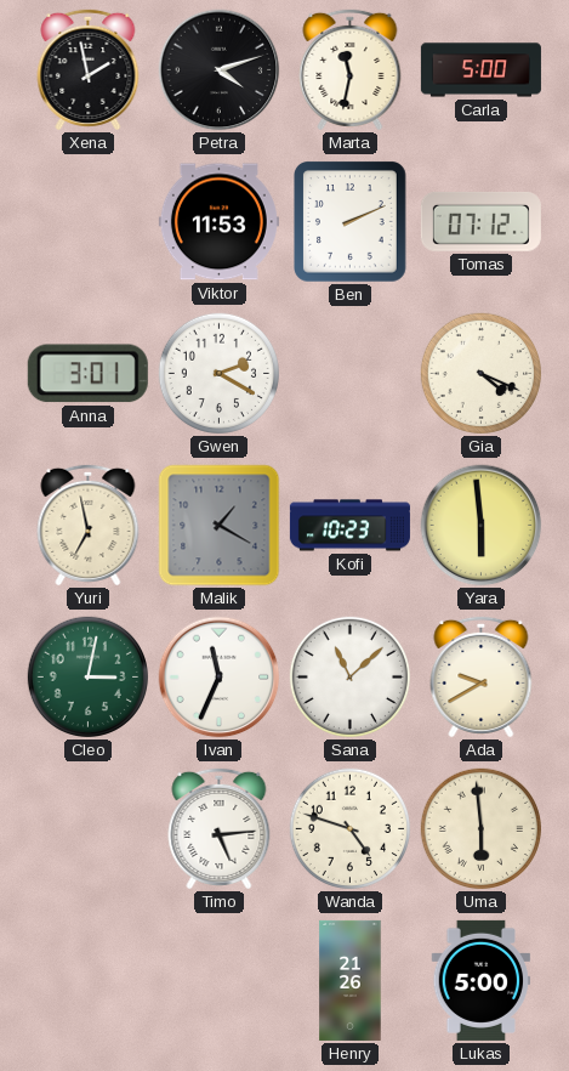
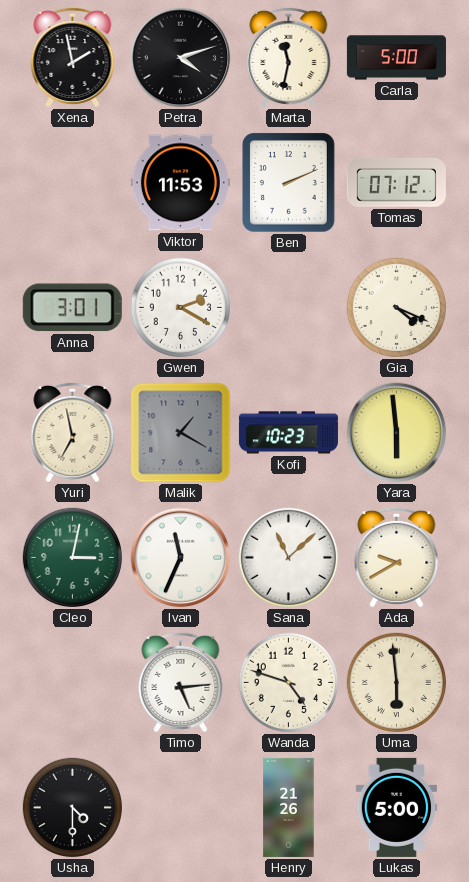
Usha: none -> 4:30 (72, 807)
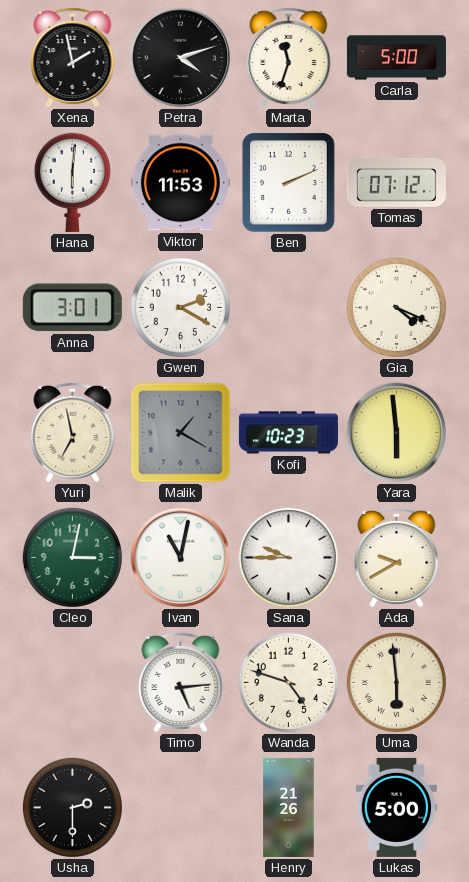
Marta: 11:32 -> 11:33 (289, 57)
Hana: none -> 6:01 (72, 182)
Ivan: 11:34 -> 11:02 (181, 558)
Sana: 11:08 -> 9:45 (288, 557)
Usha: 4:30 -> 2:30 (72, 807)
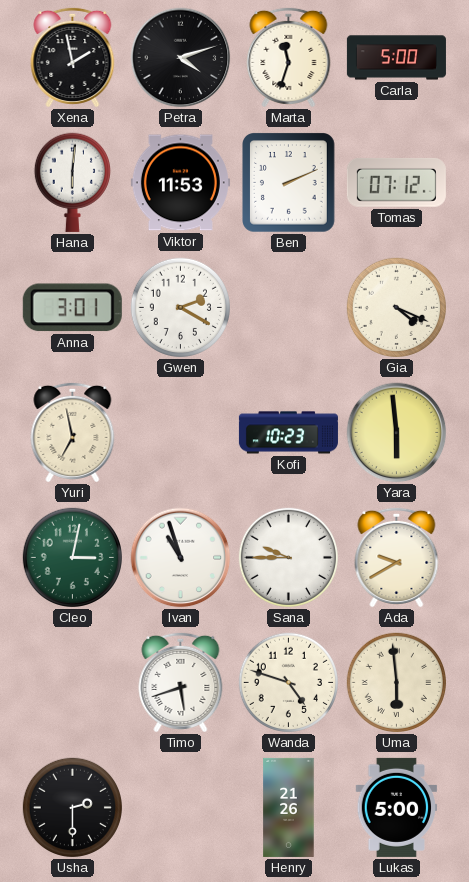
Malik: 1:20 -> none (181, 433)
Ivan: 11:02 -> 10:57 (181, 558)
Timo: 5:14 -> 5:42 (181, 682)
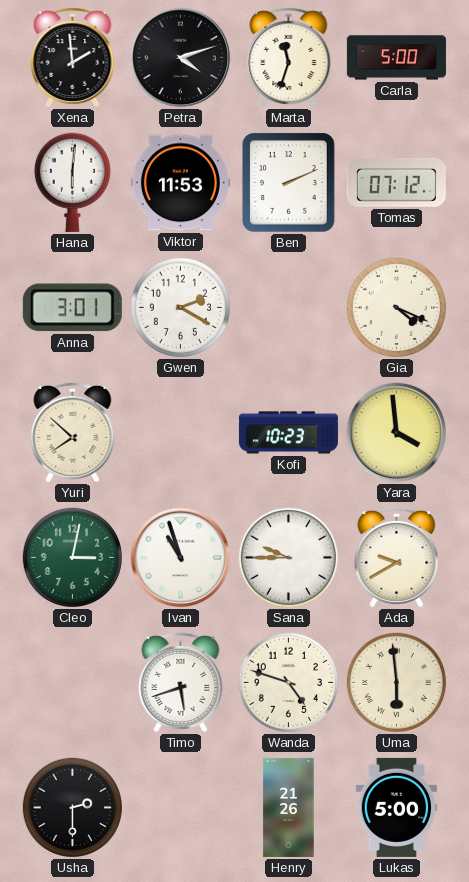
Xena: 1:58 -> 1:59 (73, 57)
Yuri: 6:58 -> 7:52 (73, 432)
Yara: 5:59 -> 3:59 (397, 433)
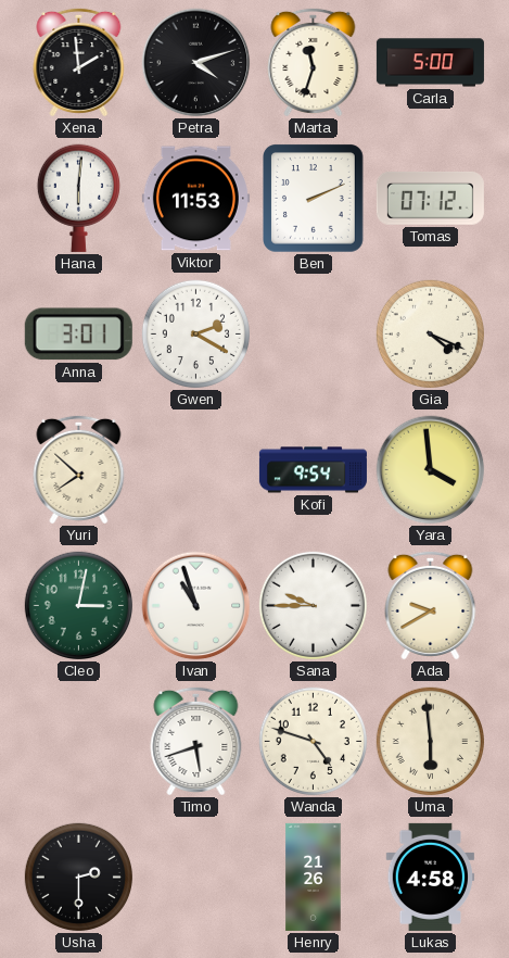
Kofi: 10:23 -> 9:54 (313, 470)
Lukas: 5:00 -> 4:58 (431, 877)
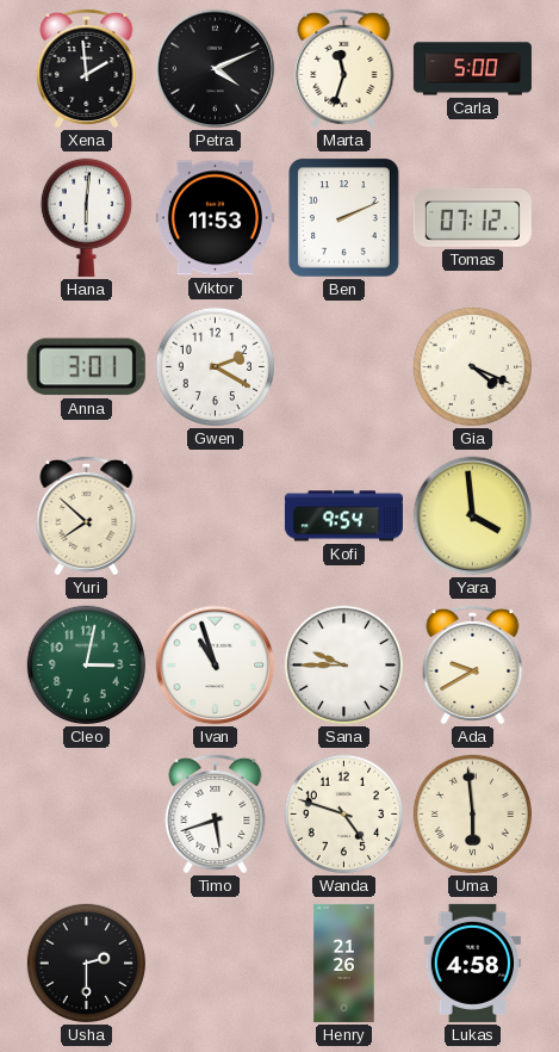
Petra: 4:12 -> 4:11 (216, 69)
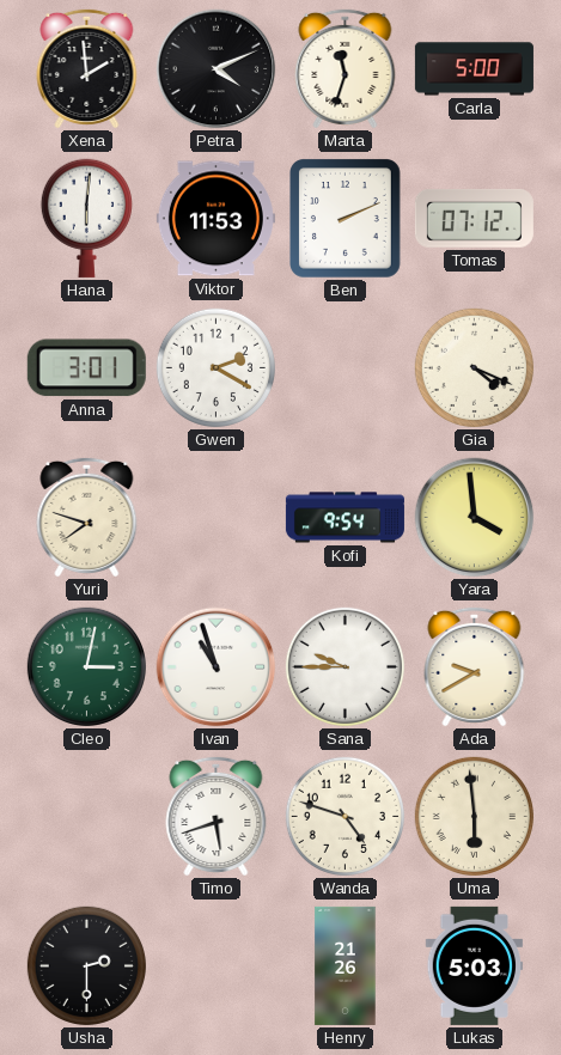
Yuri: 7:52 -> 7:48 (87, 517)
Lukas: 4:58 -> 5:03 (475, 965)
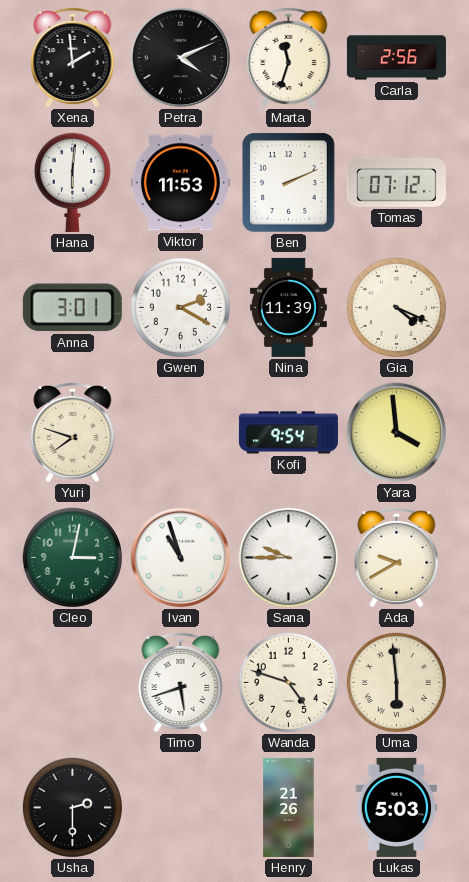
Carla: 5:00 -> 2:56 (396, 58)
Nina: none -> 11:39 (288, 307)
